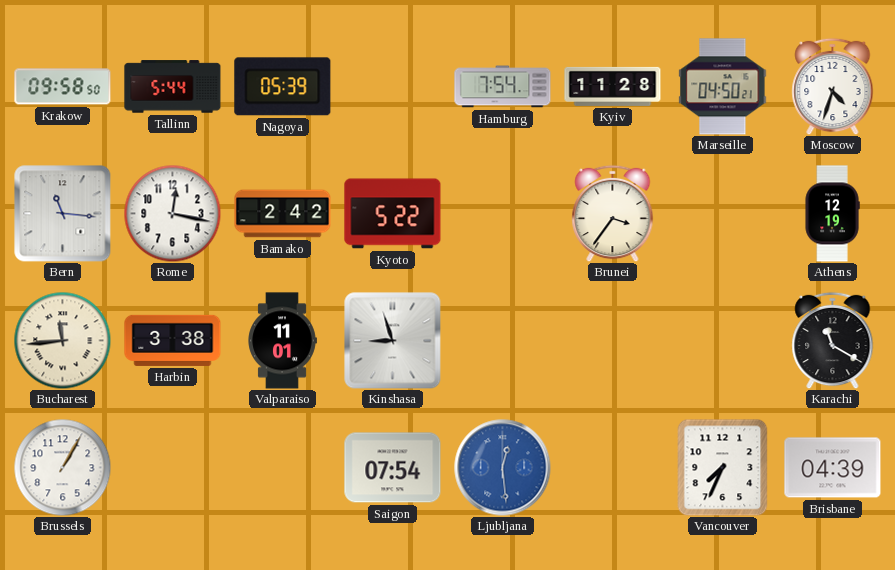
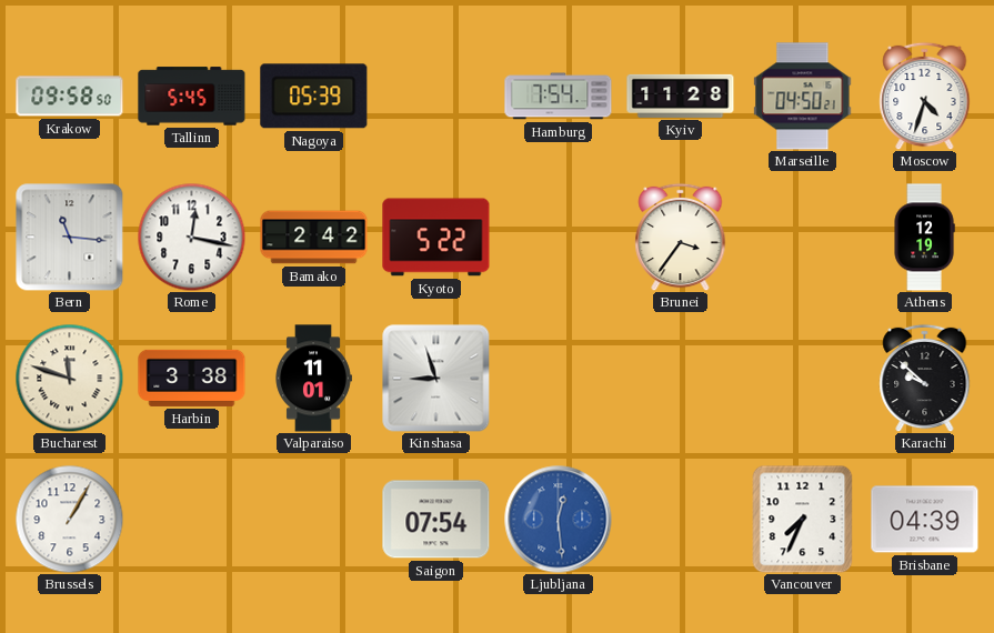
Tallinn: 5:44 -> 5:45 (192, 97)
Bucharest: 11:44 -> 11:48 (69, 378)
Karachi: 11:20 -> 9:52 (925, 378)
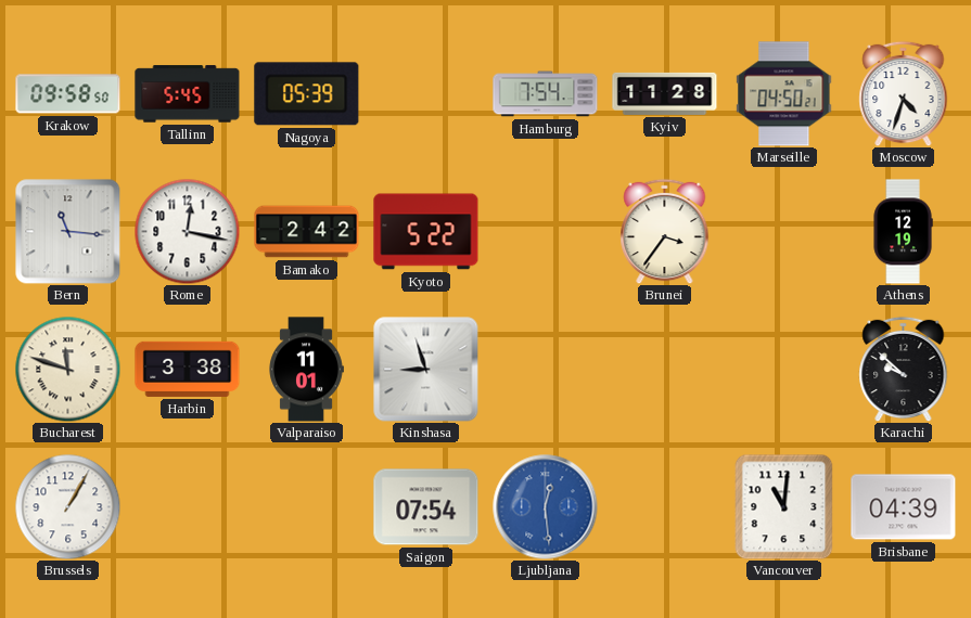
Vancouver: 7:34 -> 11:01 (784, 506)
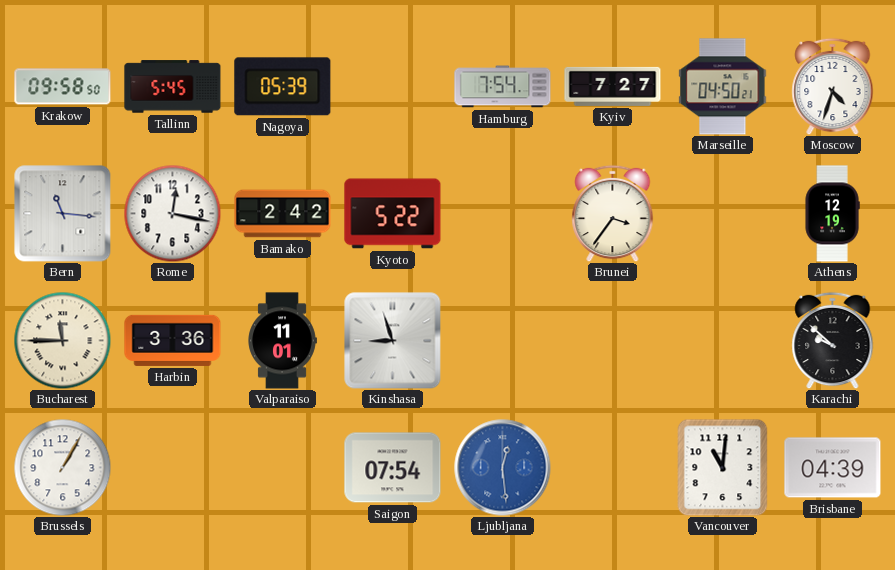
Kyiv: 11:28 -> 7:27 (613, 86)
Bucharest: 11:48 -> 11:45 (62, 340)
Harbin: 3:38 -> 3:36 (173, 340)
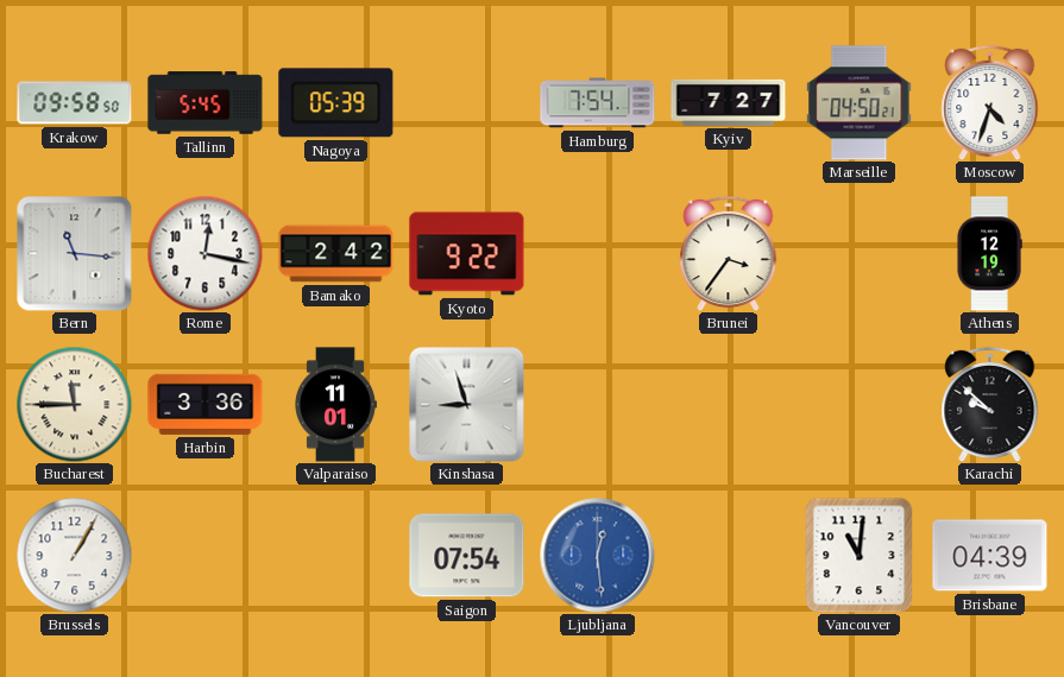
Kyoto: 5:22 -> 9:22 (467, 254)
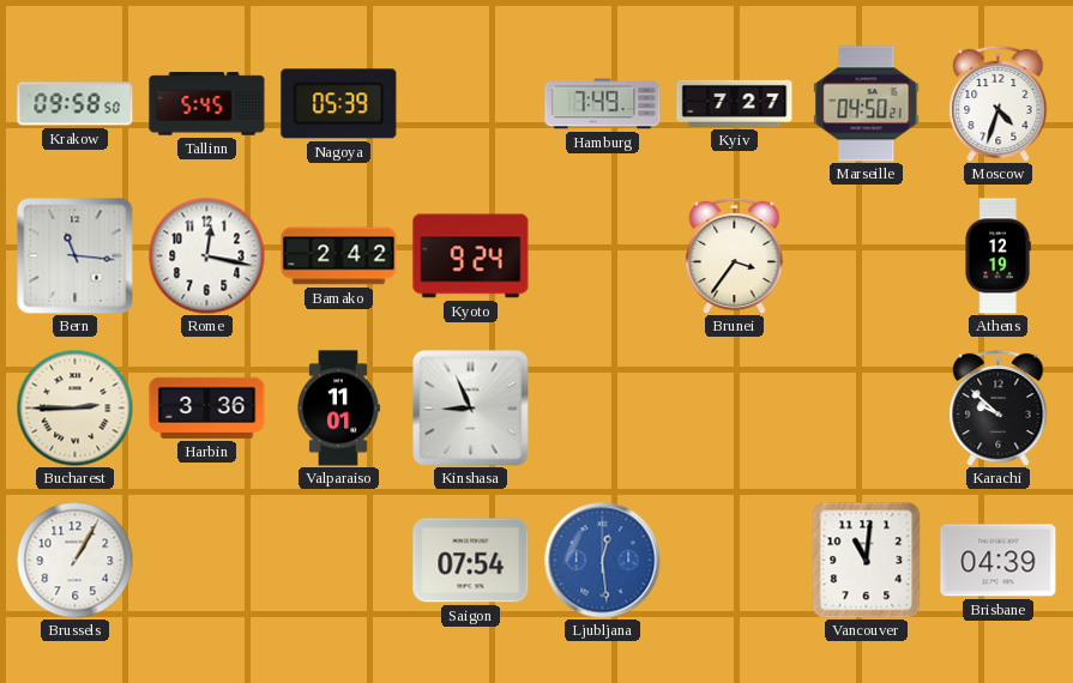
Hamburg: 7:54 -> 7:49 (603, 104)
Kyoto: 9:22 -> 9:24 (471, 256)
Bucharest: 11:45 -> 2:45 (74, 407)
Kinshasa: 8:57 -> 8:56 (471, 409)
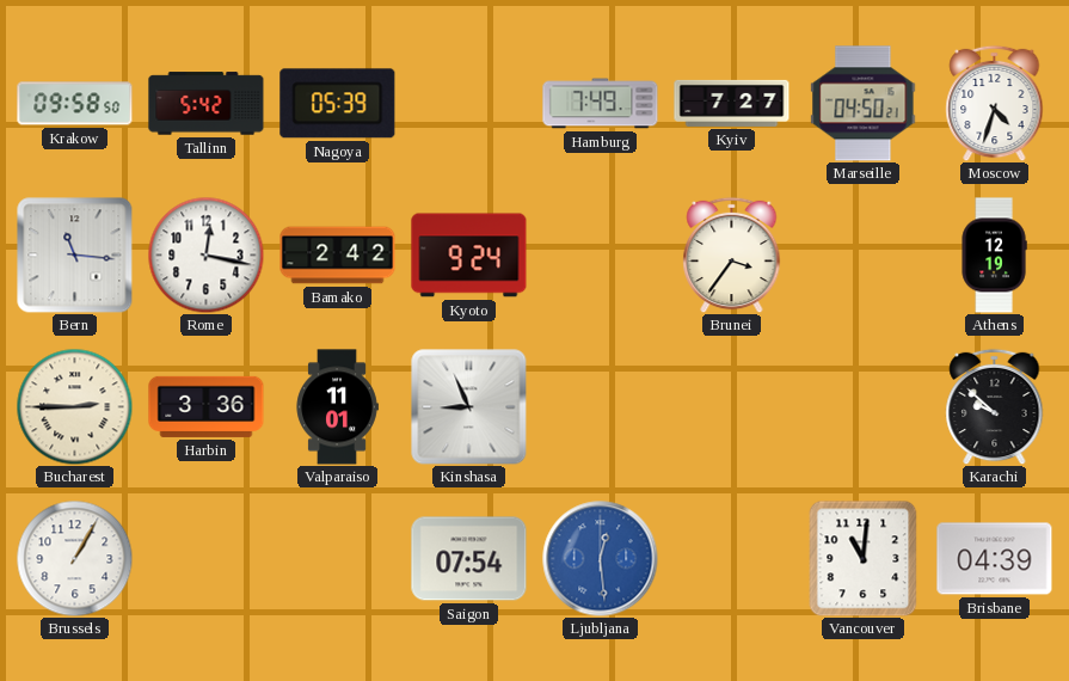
Tallinn: 5:45 -> 5:42 (207, 104)
